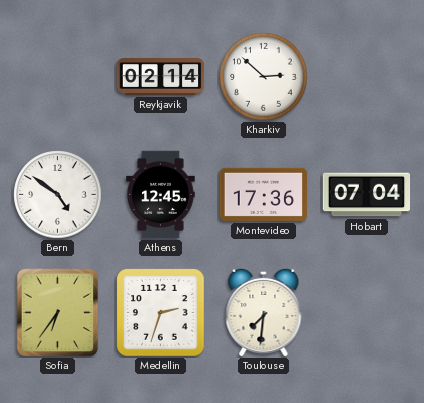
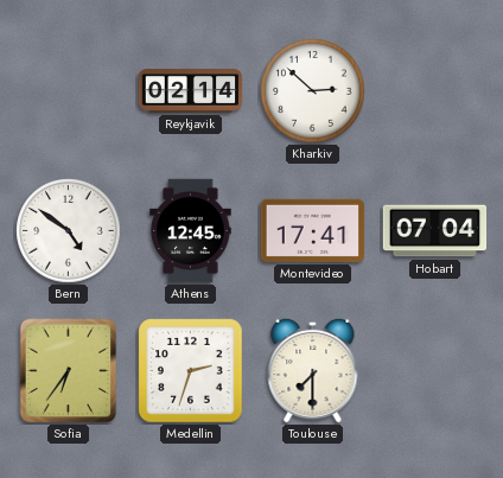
Montevideo: 17:36 -> 17:41 (313, 230)
Toulouse: 7:31 -> 7:30 (313, 370)
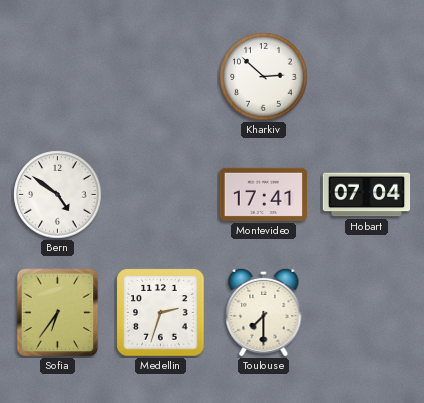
Reykjavik: 02:14 -> none (191, 91)
Athens: 12:45 -> none (191, 231)
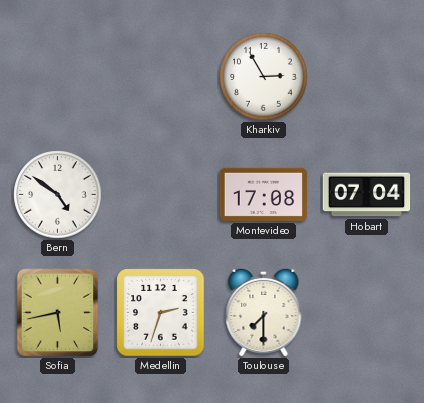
Kharkiv: 2:52 -> 2:55 (264, 77)
Montevideo: 17:41 -> 17:08 (264, 194)
Sofia: 6:36 -> 5:43 (58, 313)
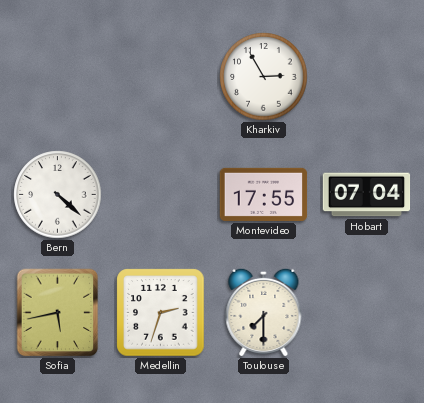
Bern: 4:51 -> 4:22 (58, 195)
Montevideo: 17:08 -> 17:55 (264, 194)
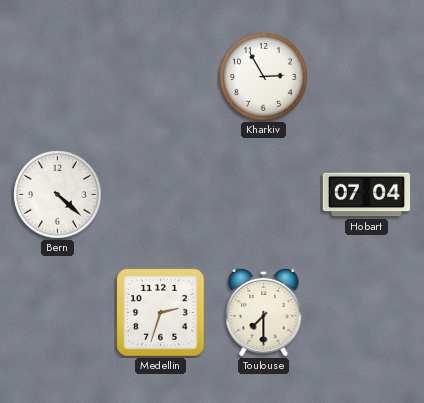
Montevideo: 17:55 -> none (264, 194)
Sofia: 5:43 -> none (58, 313)
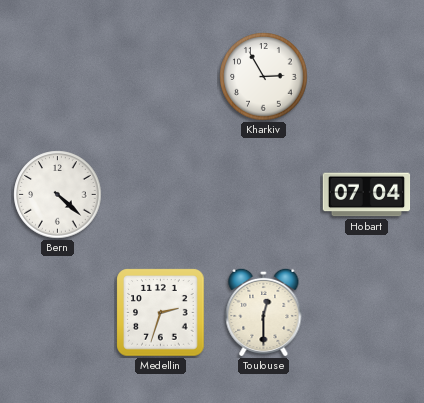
Toulouse: 7:30 -> 12:30 (264, 312)
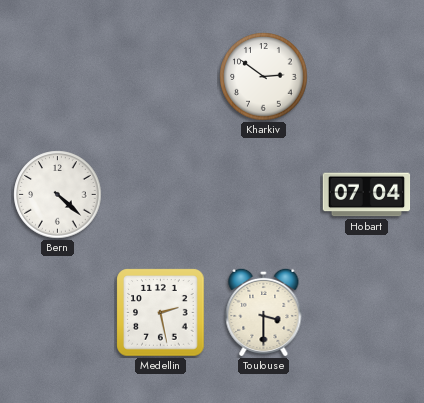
Kharkiv: 2:55 -> 2:51 (264, 77)
Medellin: 2:33 -> 2:28 (161, 313)
Toulouse: 12:30 -> 3:30 (264, 312)
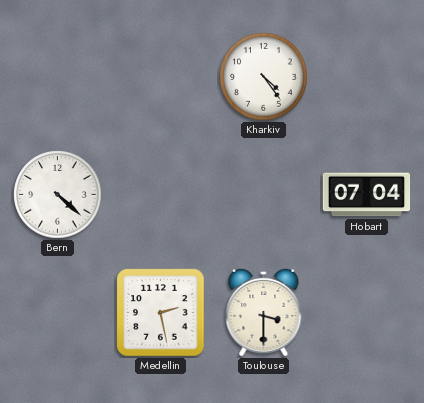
Kharkiv: 2:51 -> 4:24 (264, 77)
